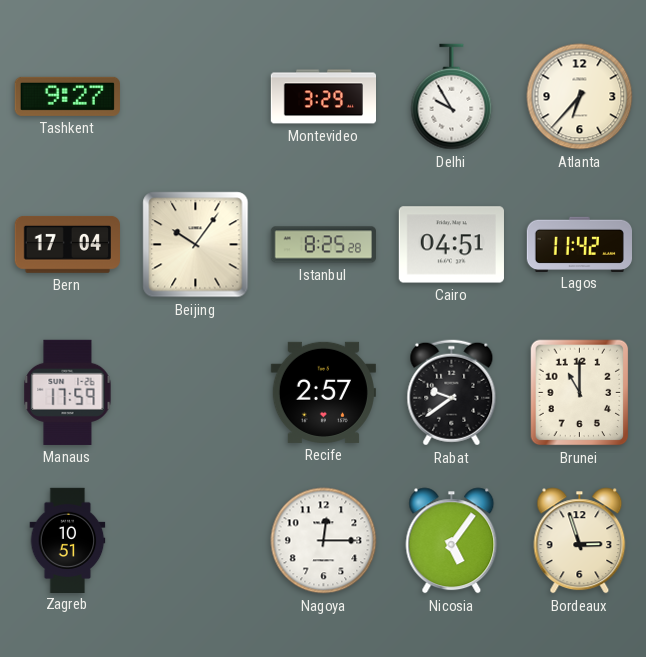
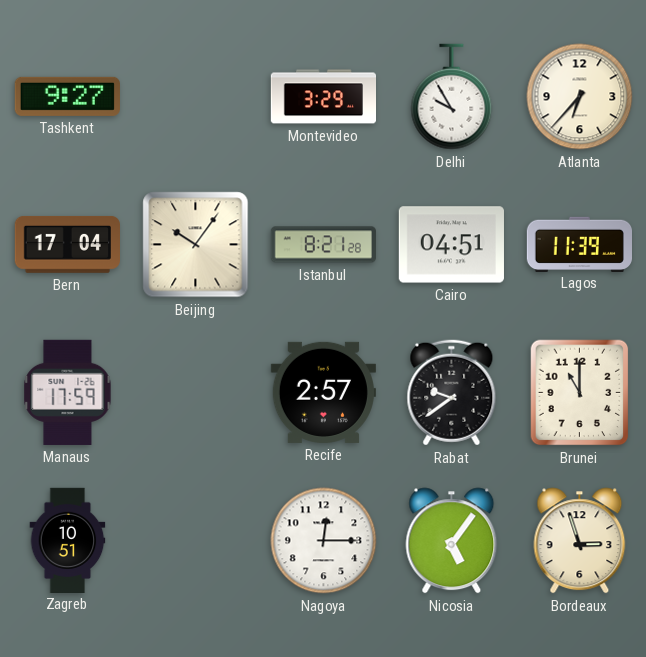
Istanbul: 8:25 -> 8:21 (323, 245)
Lagos: 11:42 -> 11:39 (579, 244)
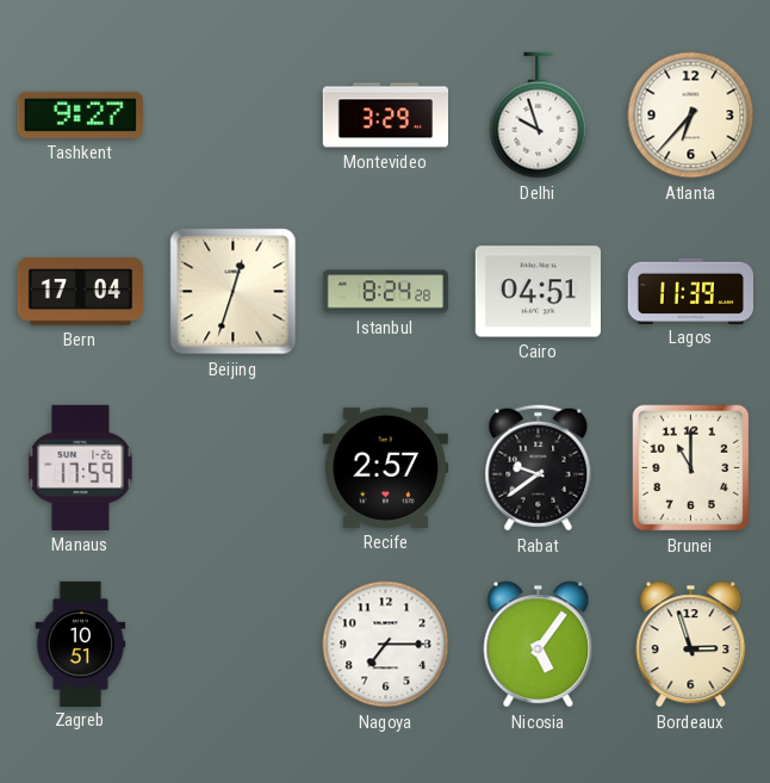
Delhi: 9:55 -> 9:57 (539, 116)
Beijing: 10:06 -> 12:33 (234, 292)
Istanbul: 8:21 -> 8:24 (385, 292)
Nagoya: 12:15 -> 7:15 (386, 645)
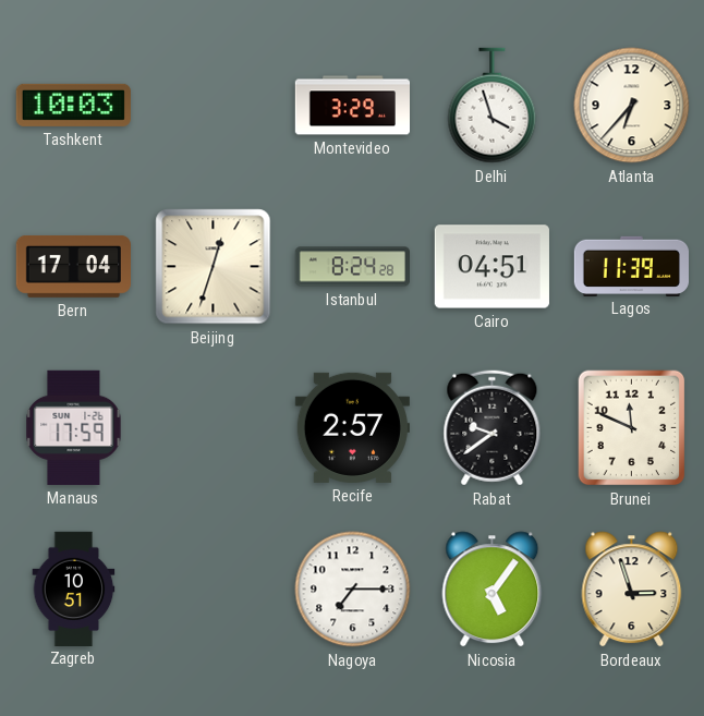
Tashkent: 9:27 -> 10:03 (73, 105)
Delhi: 9:57 -> 3:57 (493, 106)
Brunei: 11:00 -> 11:49 (632, 428)
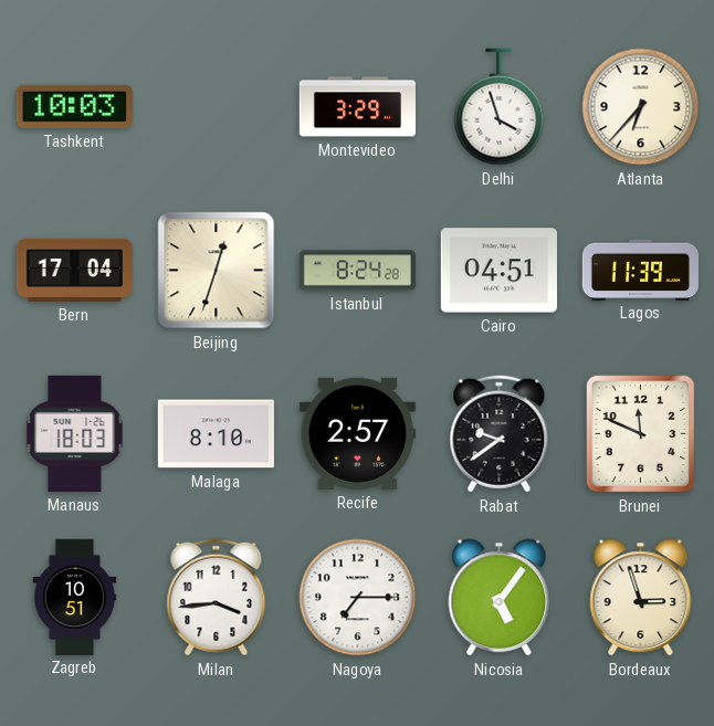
Manaus: 17:59 -> 18:03 (75, 433)
Malaga: none -> 8:10 (216, 434)
Milan: none -> 3:44 (217, 598)
